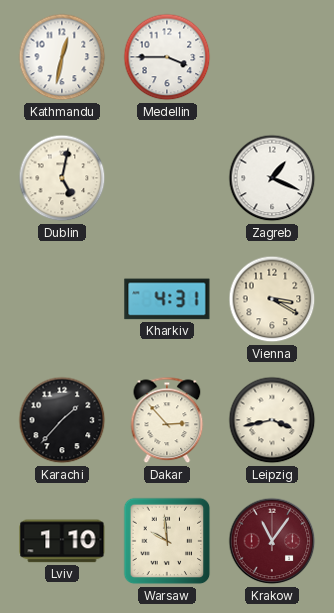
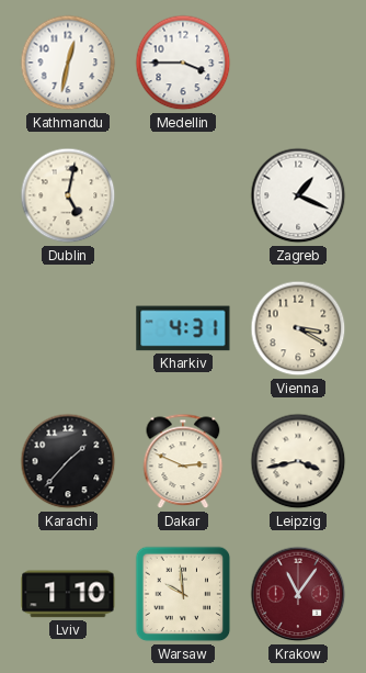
Dakar: 2:53 -> 2:49 (183, 461)
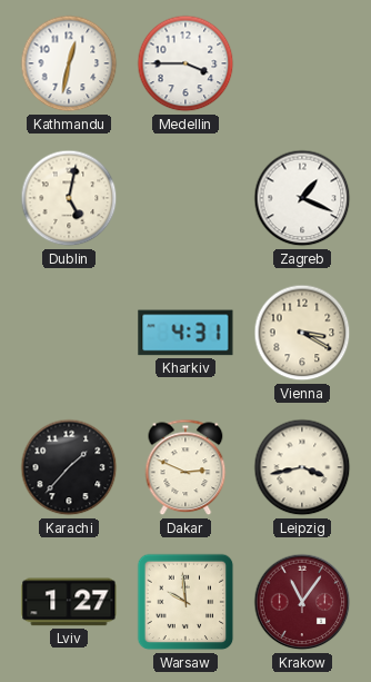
Lviv: 1:10 -> 1:27 (69, 602)
